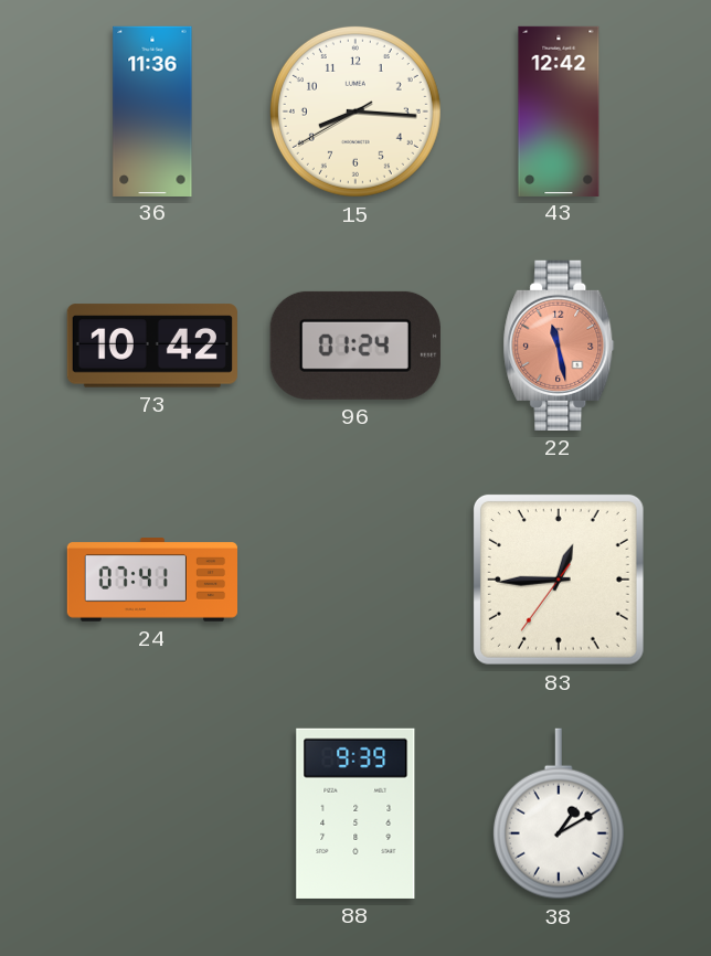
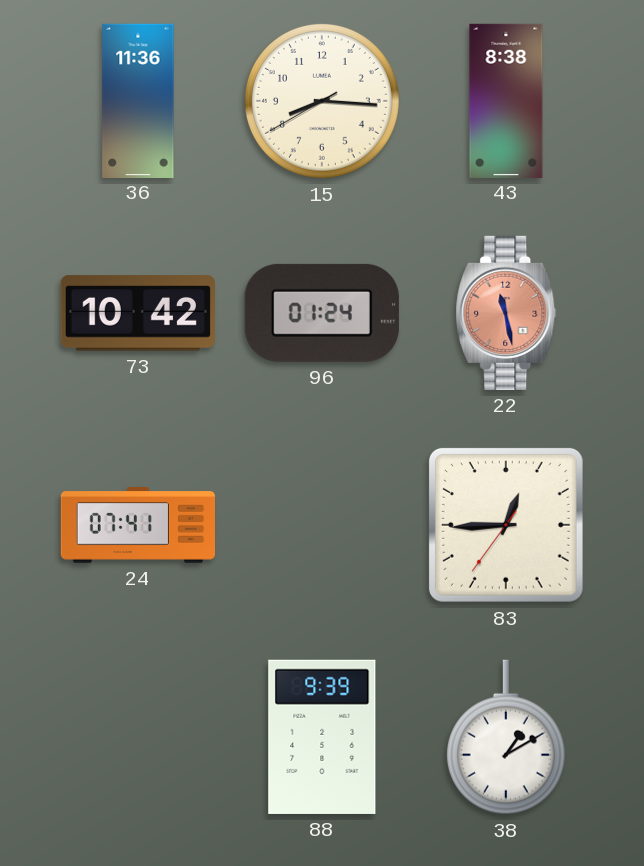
43: 12:42 -> 8:38 (506, 100)
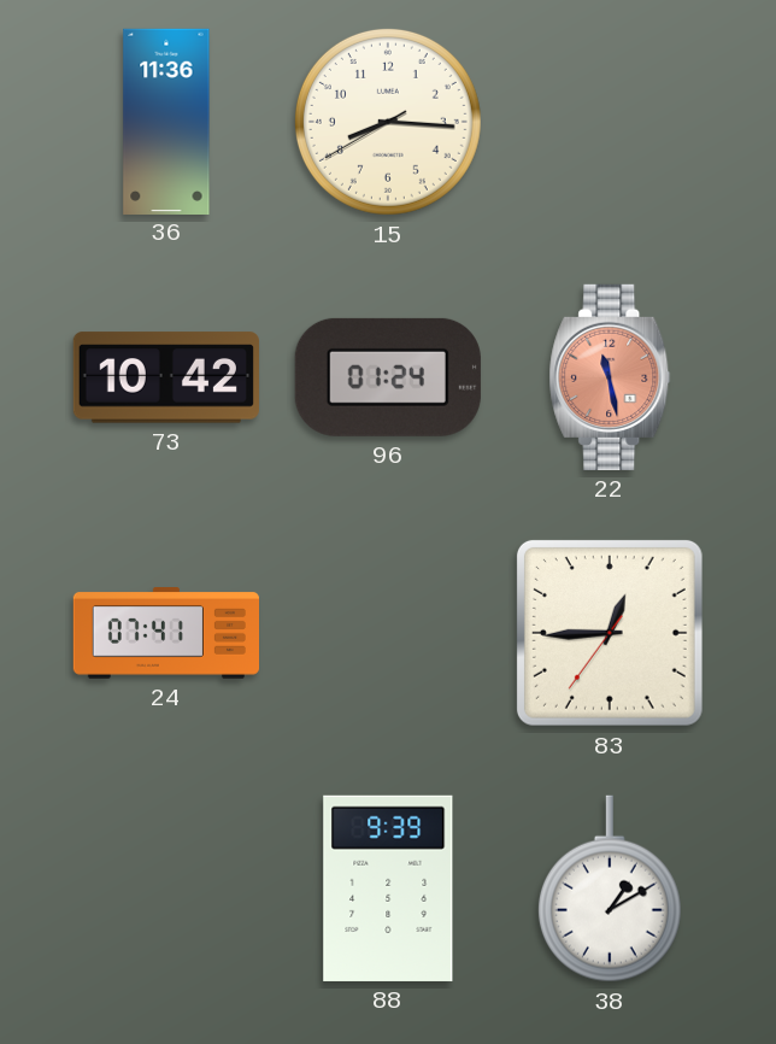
43: 8:38 -> none (506, 100)
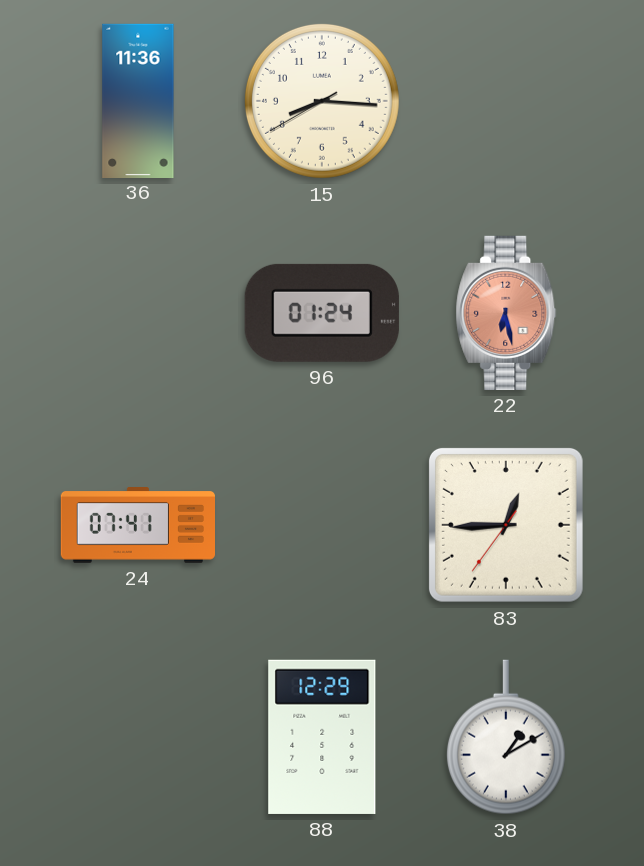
73: 10:42 -> none (166, 377)
22: 11:28 -> 6:28 (506, 313)
88: 9:39 -> 12:29 (322, 737)
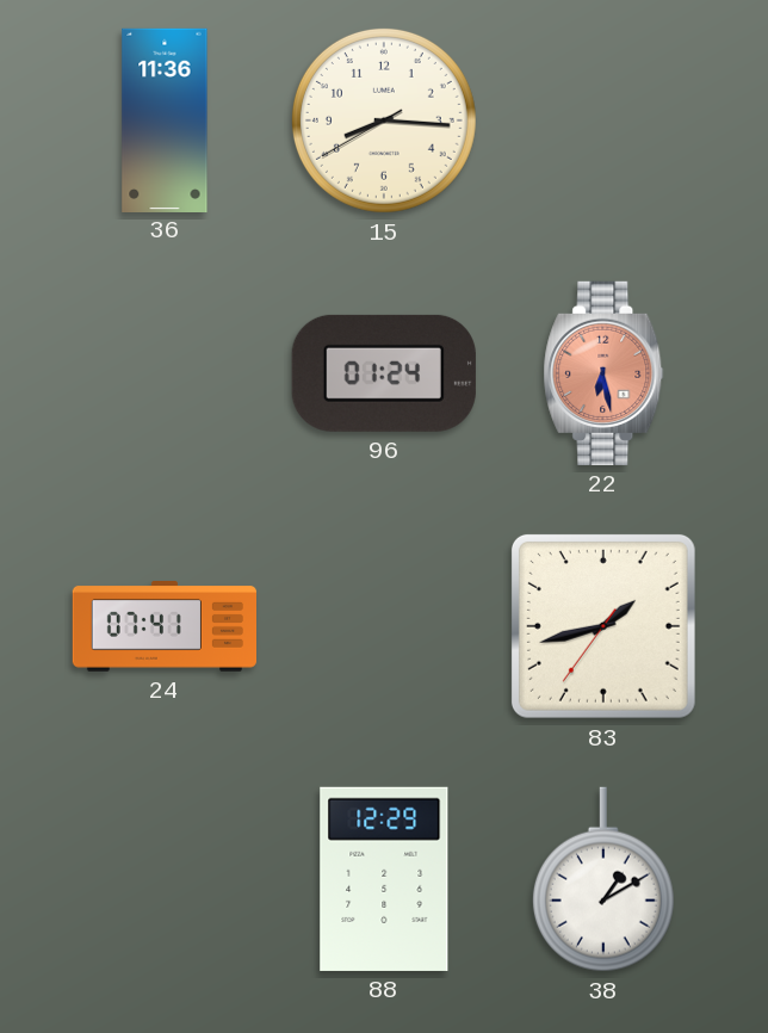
83: 12:44 -> 1:42 (603, 626)
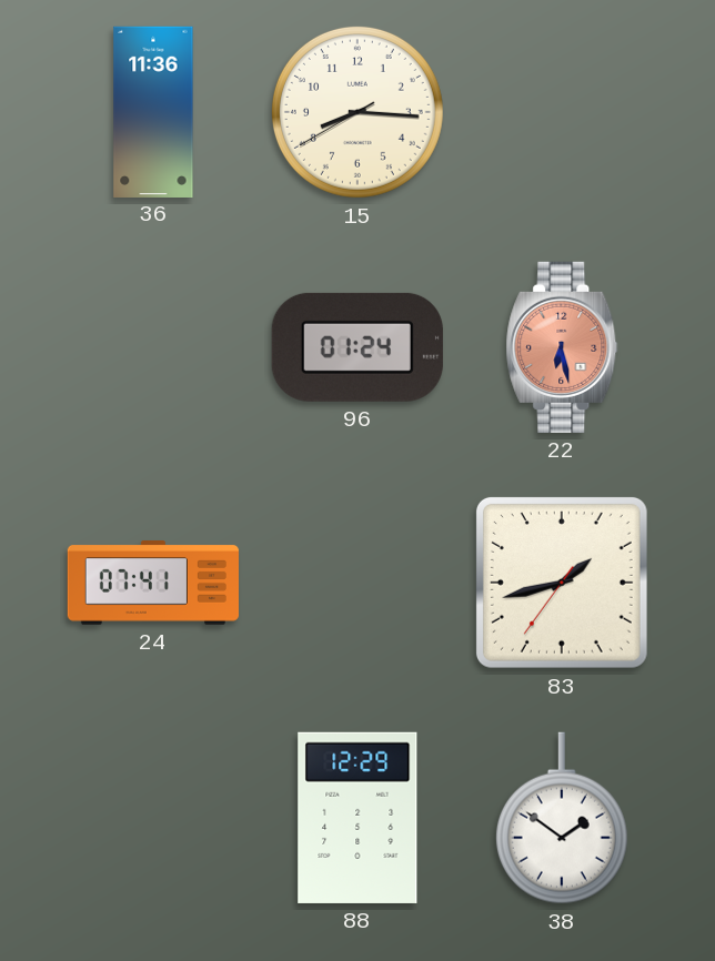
38: 1:10 -> 1:51 (562, 818)
